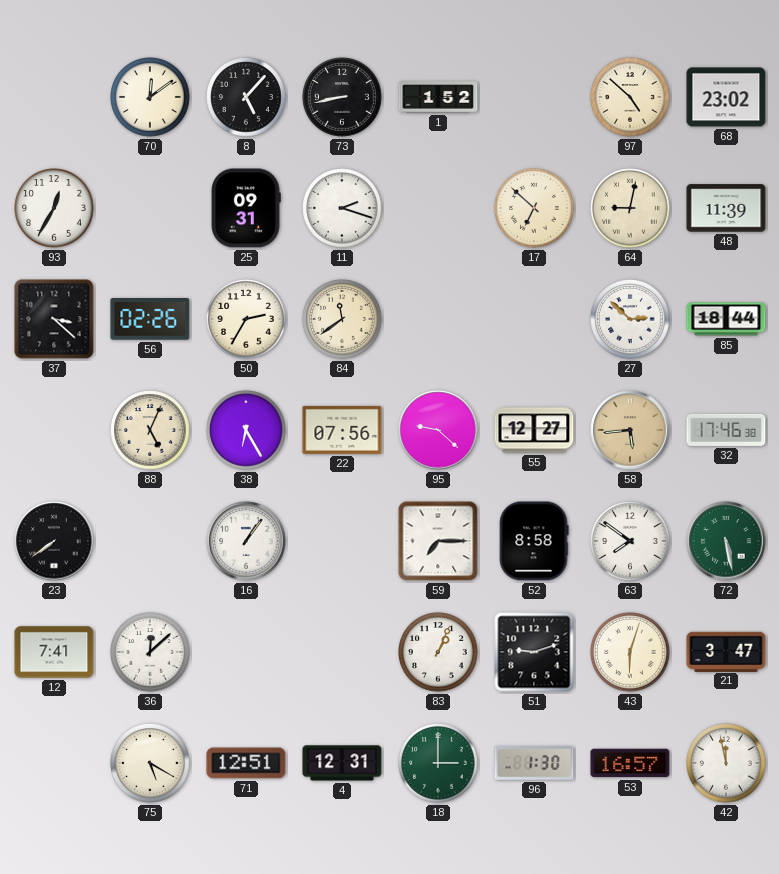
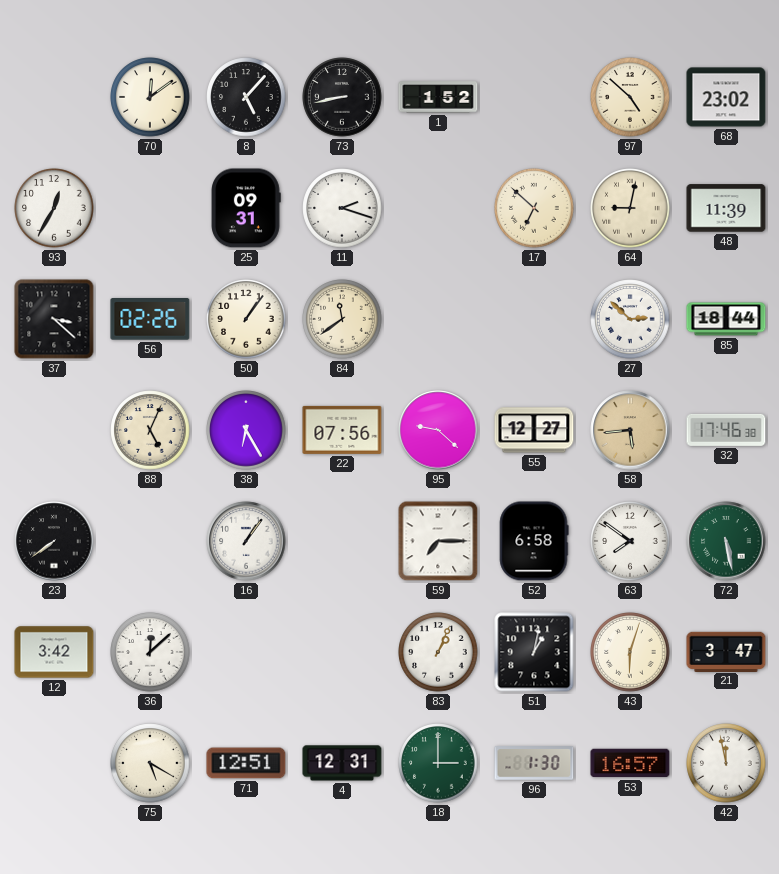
50: 2:35 -> 1:06 (246, 319)
52: 8:58 -> 6:58 (534, 541)
12: 7:41 -> 3:42 (54, 652)
51: 9:12 -> 1:02 (534, 652)
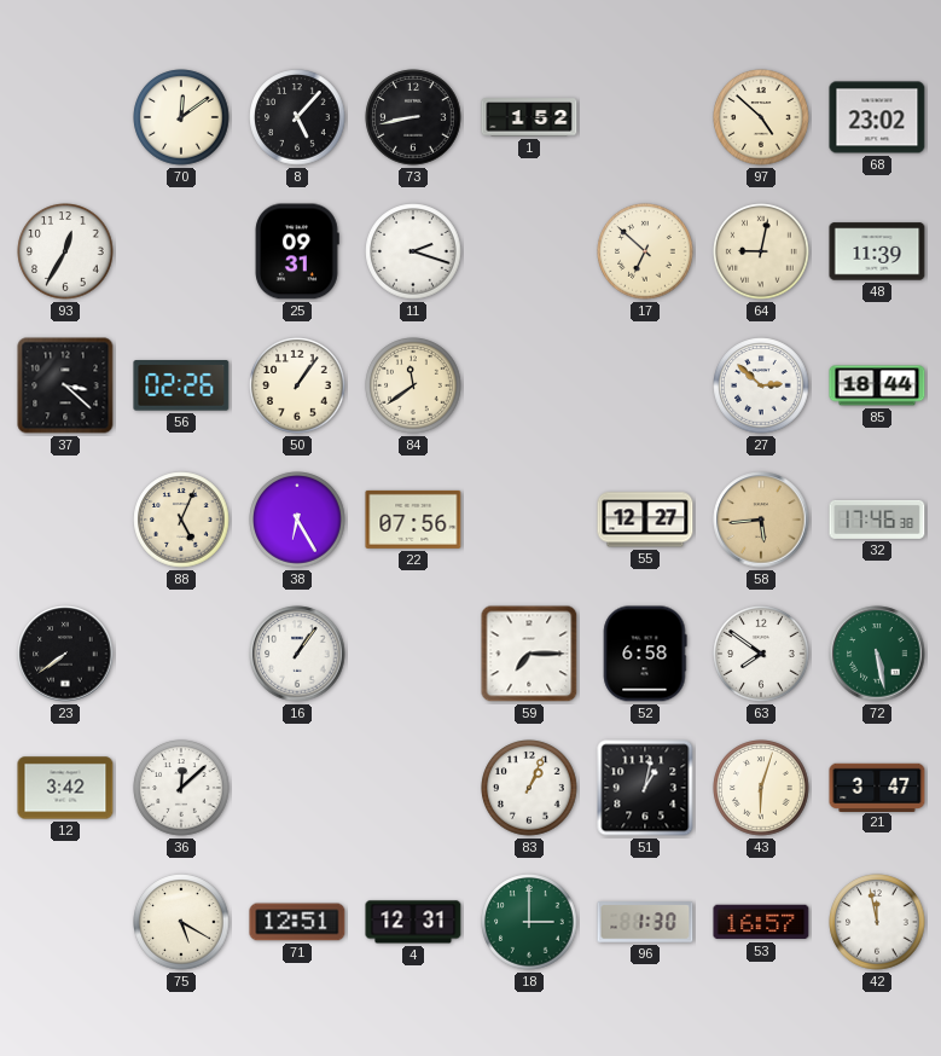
95: 9:22 -> none (438, 430)
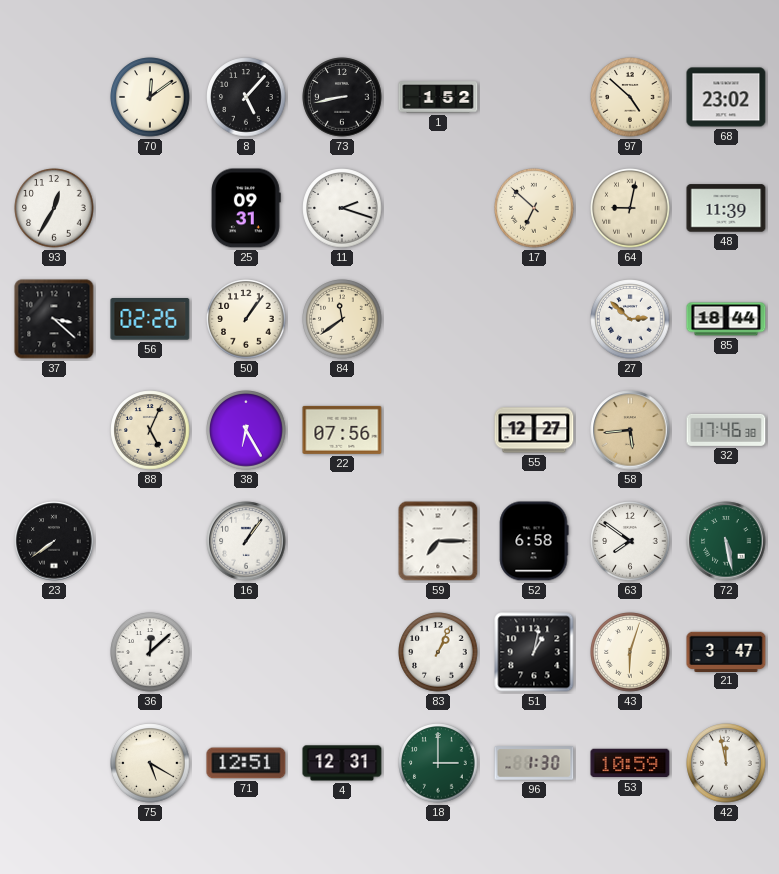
12: 3:42 -> none (65, 788)
53: 16:57 -> 10:59 (630, 763)
